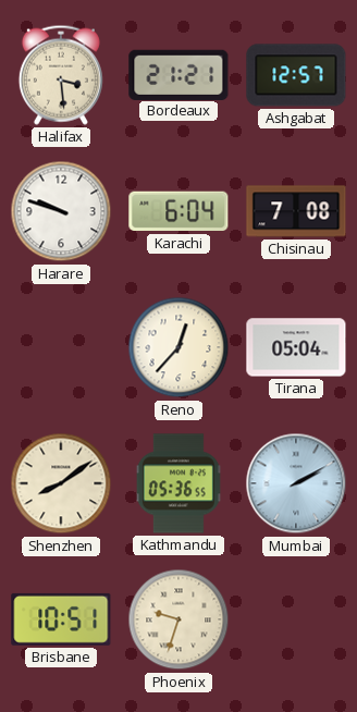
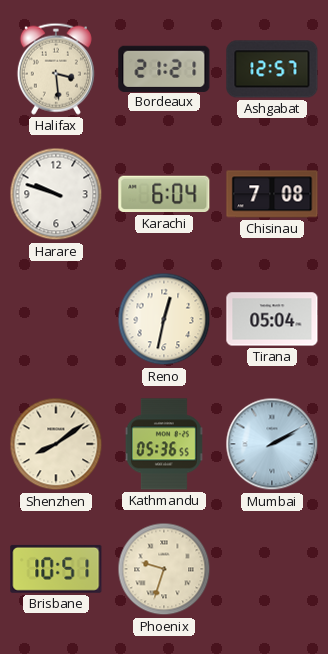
Reno: 12:37 -> 12:32 (164, 319)
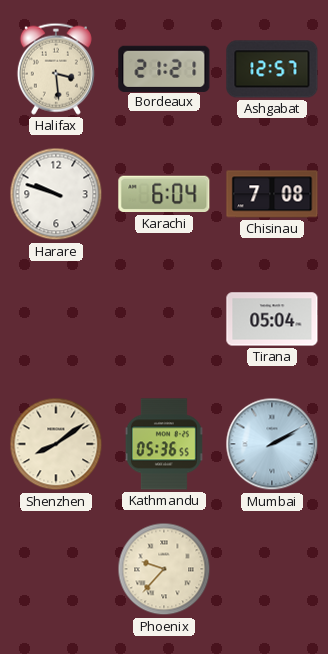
Reno: 12:32 -> none (164, 319)
Brisbane: 10:51 -> none (56, 569)
Phoenix: 9:33 -> 9:37 (164, 569)
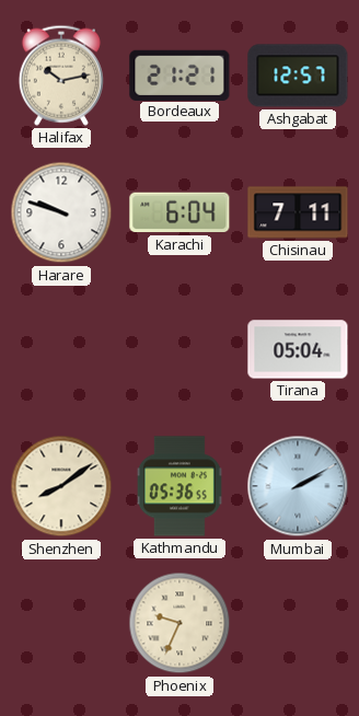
Halifax: 3:29 -> 10:13 (61, 76)
Chisinau: 7:08 -> 7:11 (298, 212)
Phoenix: 9:37 -> 9:34 (179, 623)
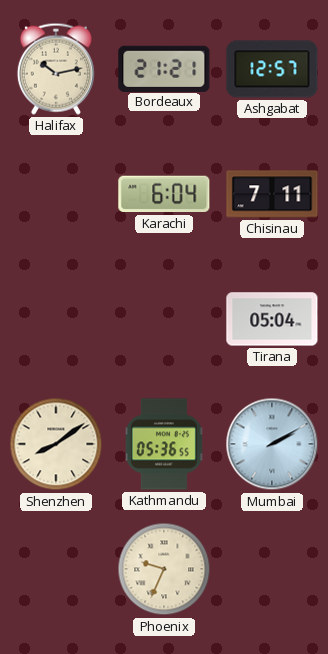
Harare: 9:48 -> none (61, 212)
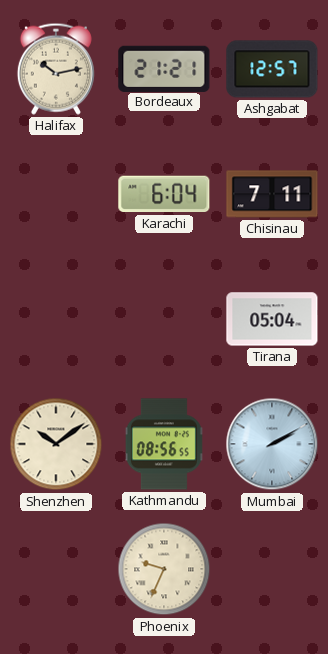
Shenzhen: 8:09 -> 10:09 (56, 444)
Kathmandu: 05:36 -> 08:56 (164, 444)
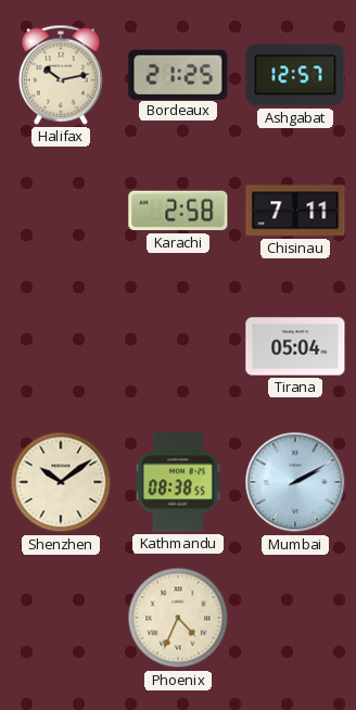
Bordeaux: 21:21 -> 21:25 (178, 74)
Karachi: 6:04 -> 2:58 (178, 211)
Kathmandu: 08:56 -> 08:38 (178, 482)
Phoenix: 9:34 -> 4:34 (178, 618)
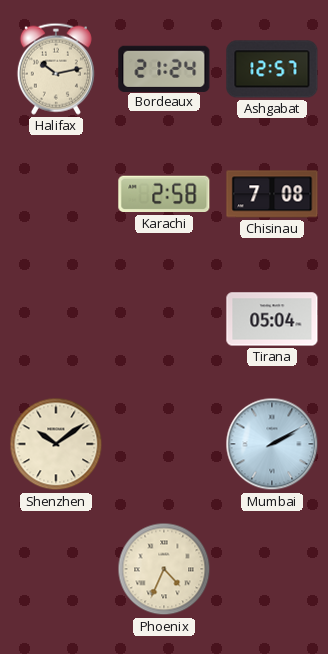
Bordeaux: 21:25 -> 21:24 (164, 68)
Chisinau: 7:11 -> 7:08 (272, 194)
Kathmandu: 08:38 -> none (178, 482)
